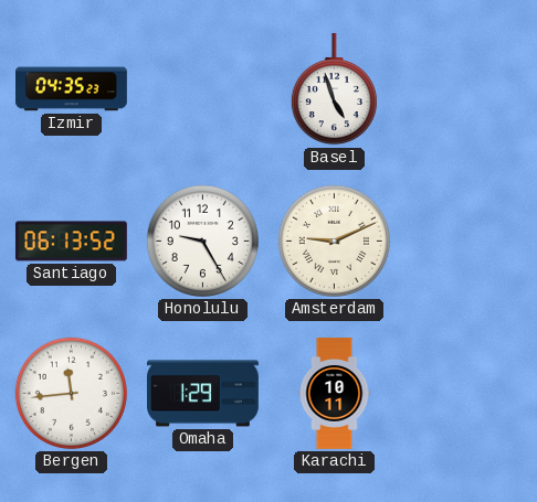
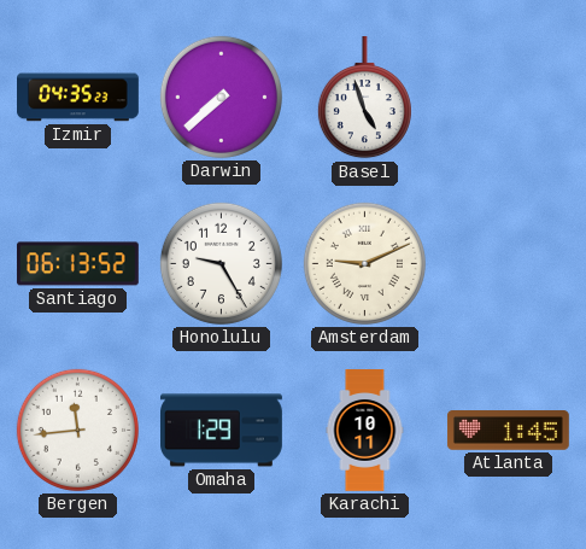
Darwin: none -> 7:38 (221, 97)
Atlanta: none -> 1:45 (508, 431)
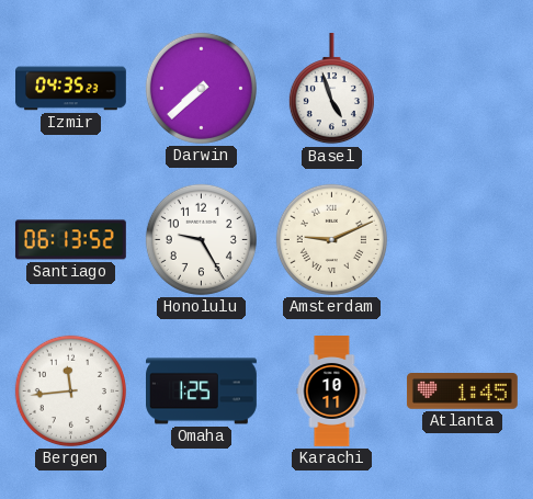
Omaha: 1:29 -> 1:25 (202, 392)
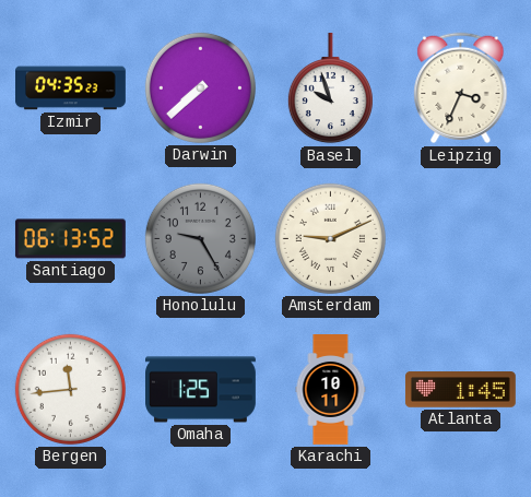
Basel: 4:57 -> 9:57 (330, 88)
Leipzig: none -> 3:34 (461, 88)
Honolulu dial: white -> grey (200, 238)
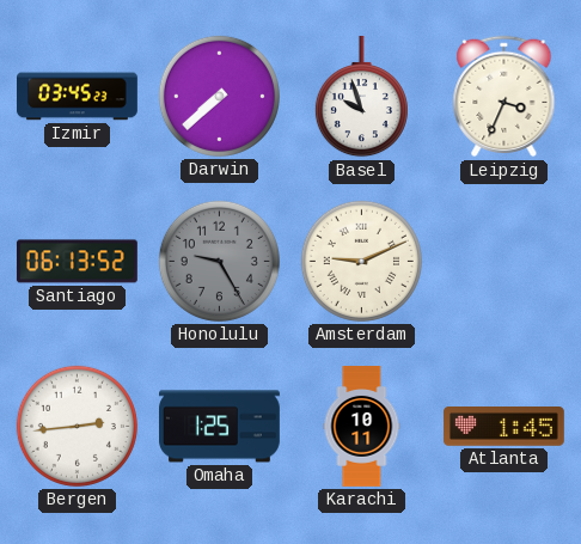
Izmir: 04:35 -> 03:45 (78, 97)
Bergen: 11:44 -> 2:44 (77, 426)
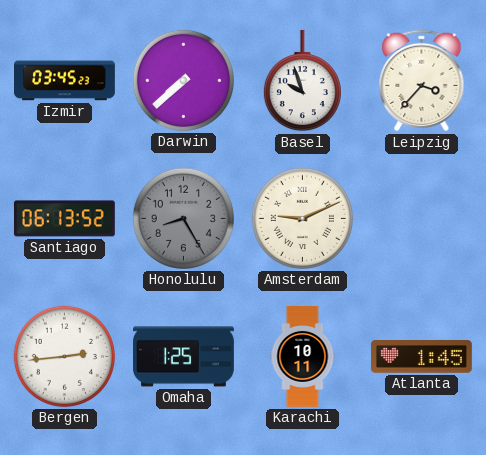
Leipzig: 3:34 -> 3:37 (422, 81)
Honolulu: 9:25 -> 8:25 (183, 218)
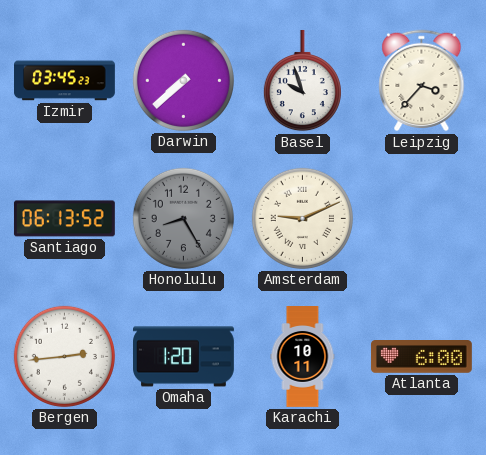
Omaha: 1:25 -> 1:20 (184, 357)
Atlanta: 1:45 -> 6:00 (421, 357)
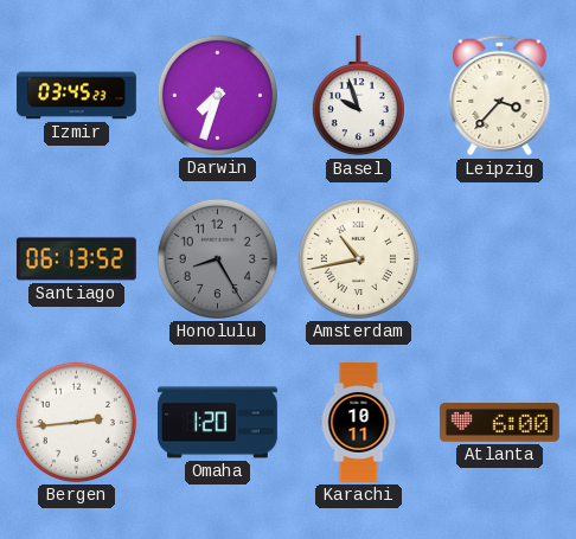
Darwin: 7:38 -> 7:33 (217, 95)
Amsterdam: 9:11 -> 10:43 (358, 258)
